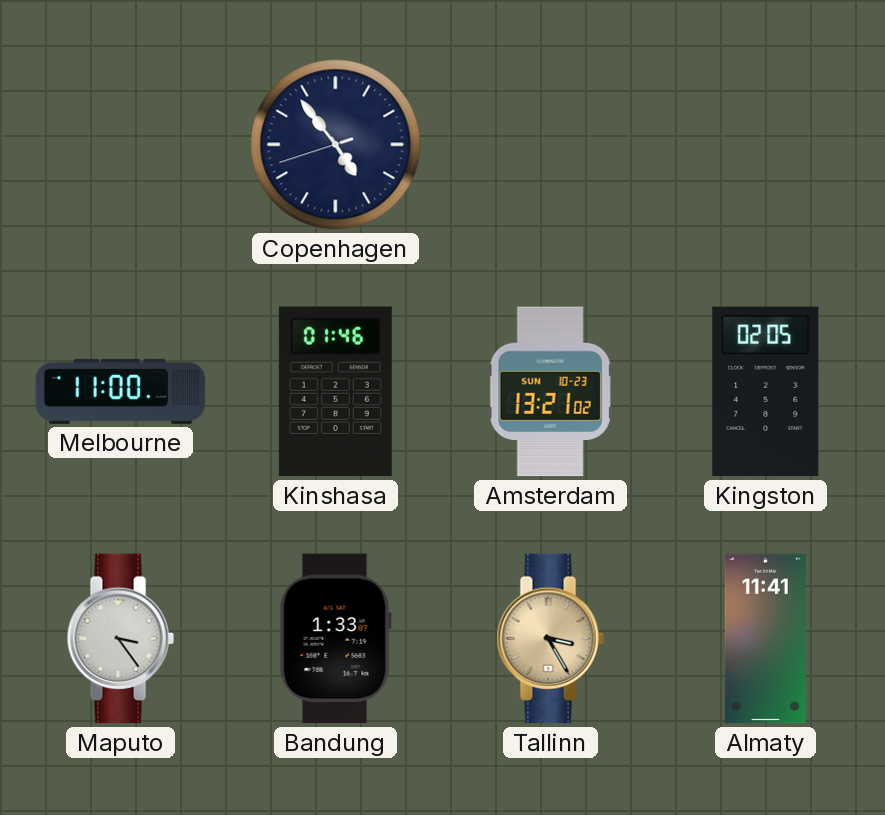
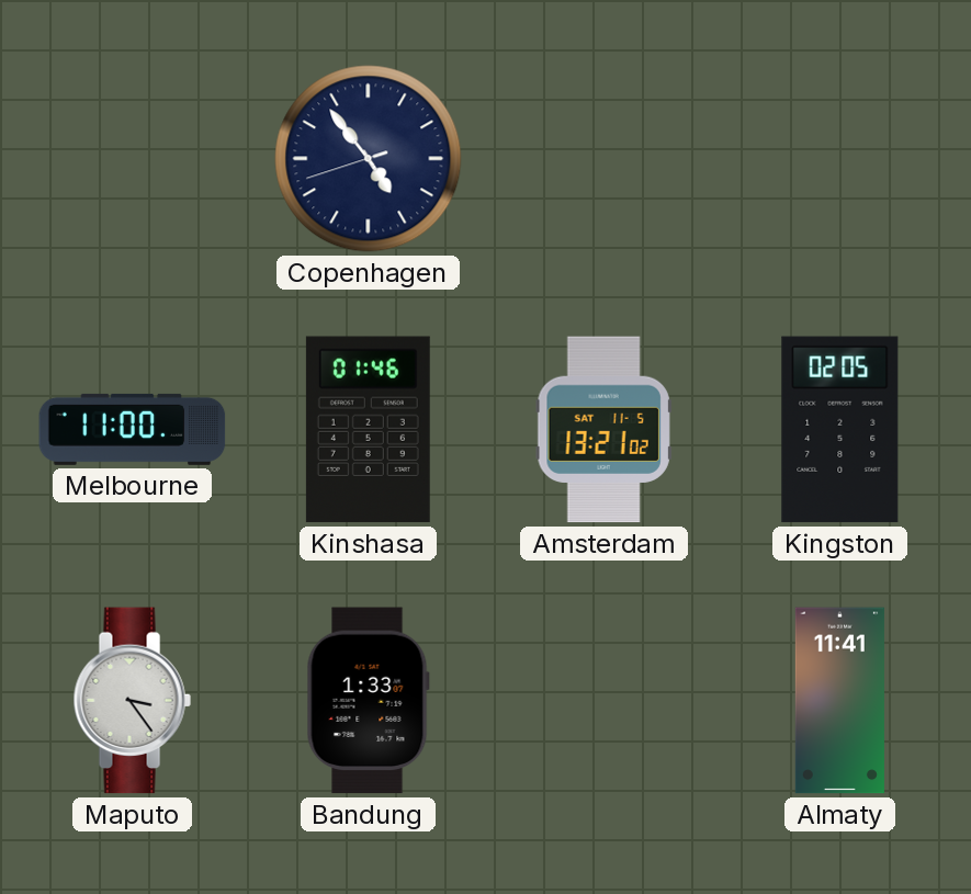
Amsterdam date: SUN 10-23 -> SAT 11-5 (603, 430)
Tallinn: 3:25 -> none (550, 639)
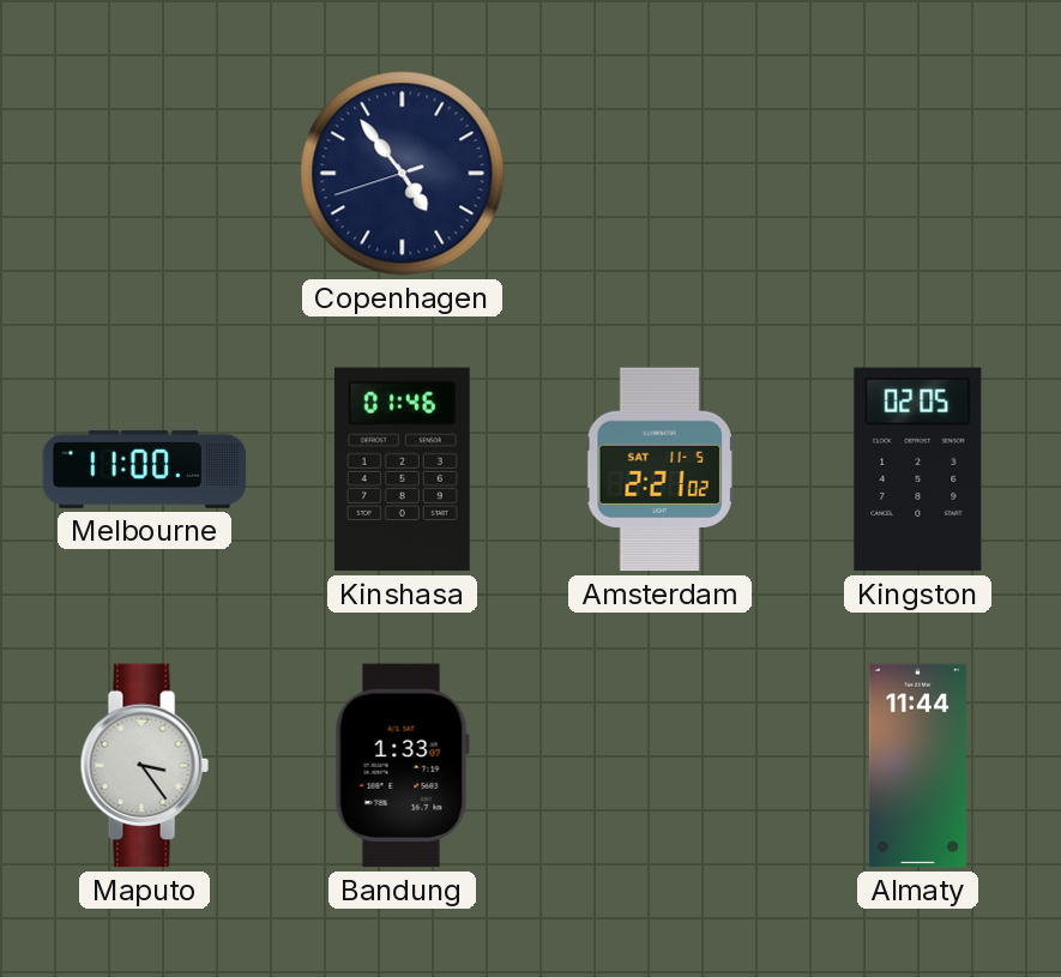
Amsterdam: 13:21 -> 2:21 (659, 470)
Almaty: 11:41 -> 11:44 (917, 766)
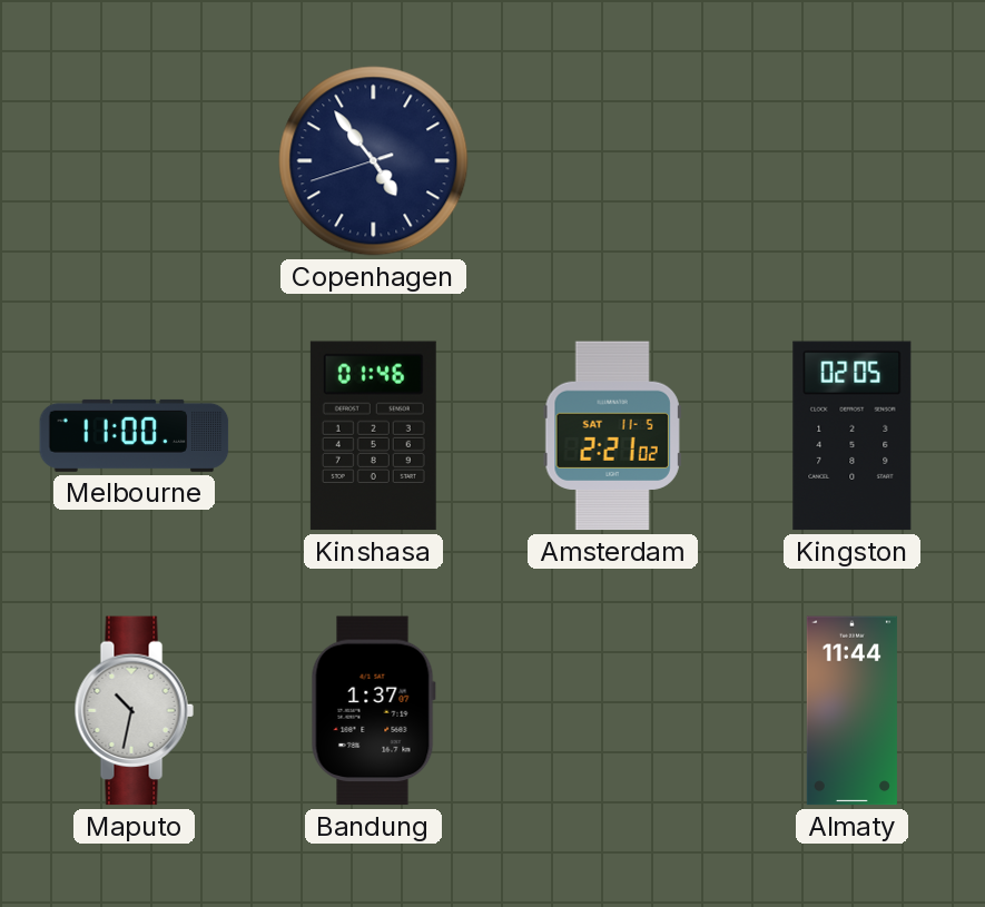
Maputo: 3:24 -> 10:32 (134, 711)
Bandung: 1:33 -> 1:37 (373, 711)
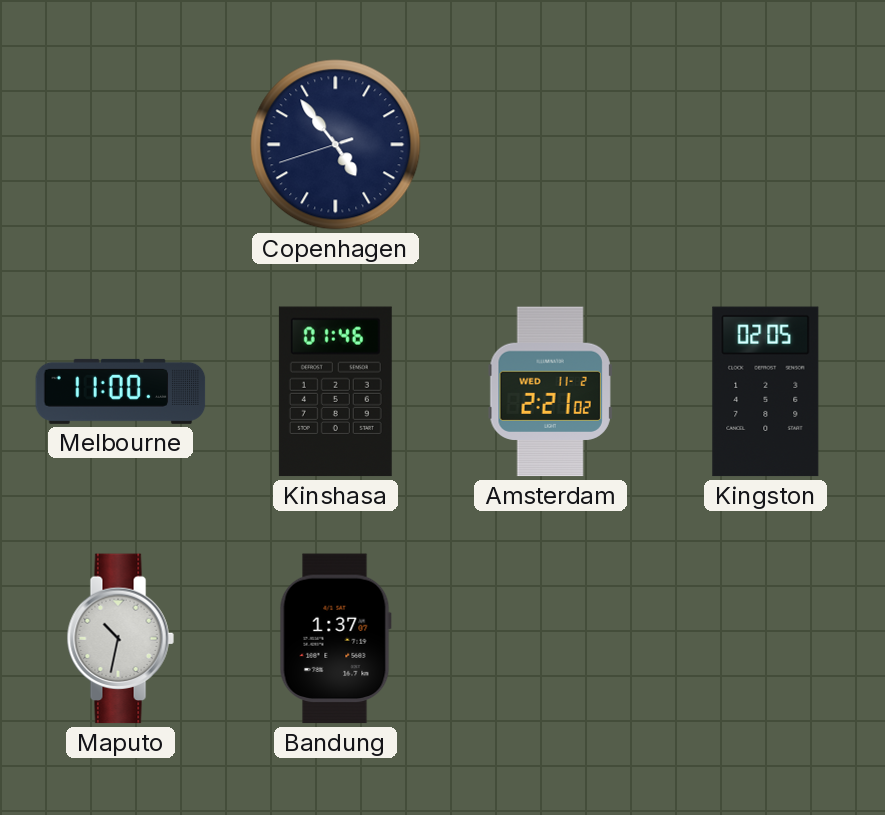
Amsterdam date: SAT 11-5 -> WED 11-2 (550, 392)
Almaty: 11:44 -> none (851, 711)
